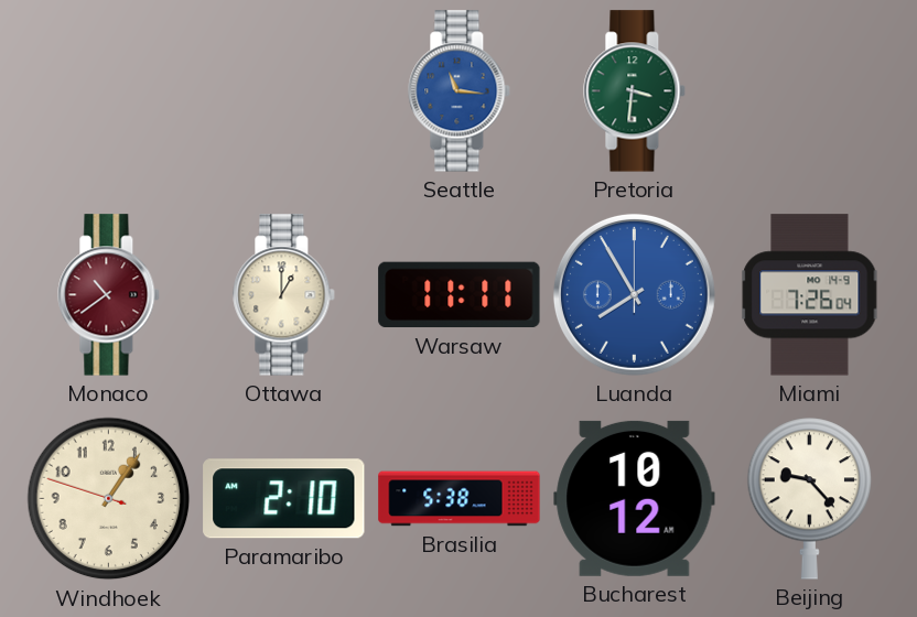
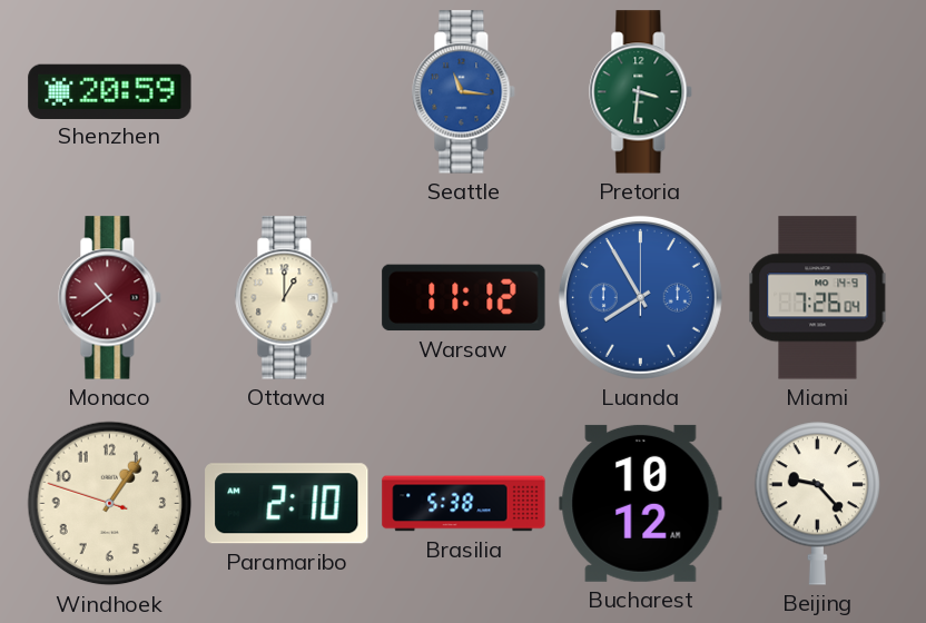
Shenzhen: none -> 20:59 (110, 91)
Warsaw: 11:11 -> 11:12 (464, 298)
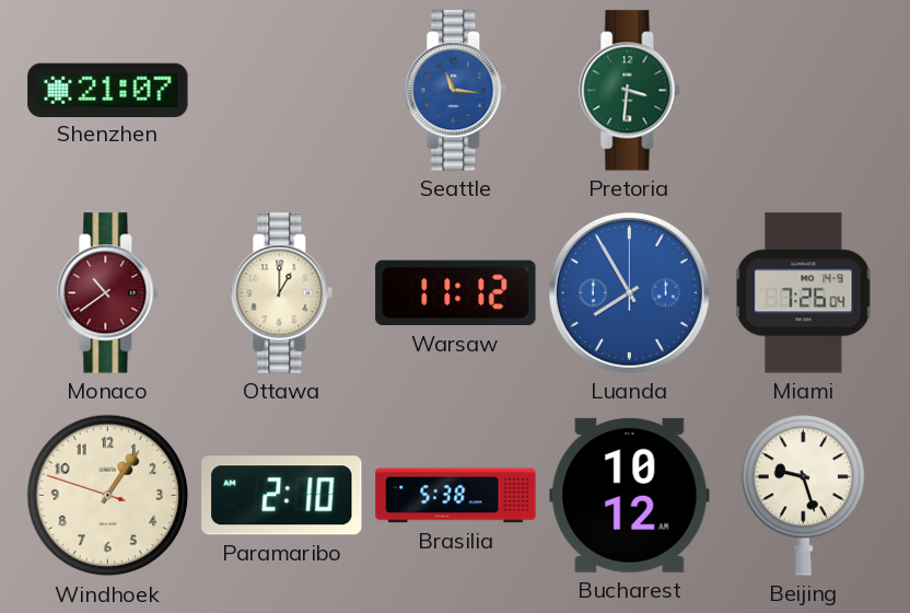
Shenzhen: 20:59 -> 21:07 (108, 90)
Beijing: 9:23 -> 9:27 (804, 496)
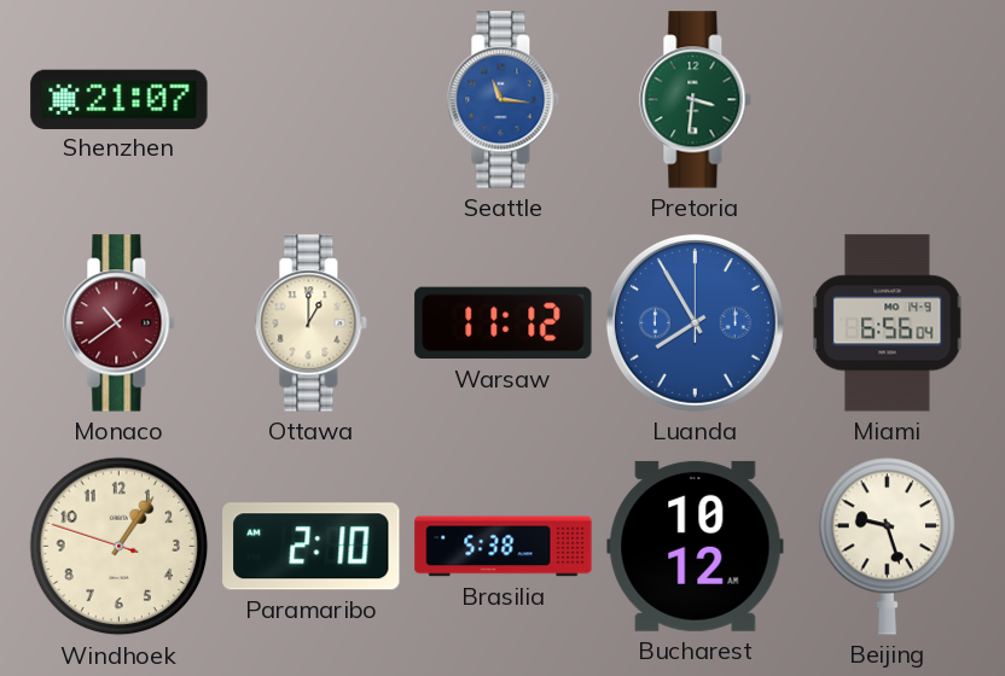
Miami: 7:26 -> 6:56 (888, 324)
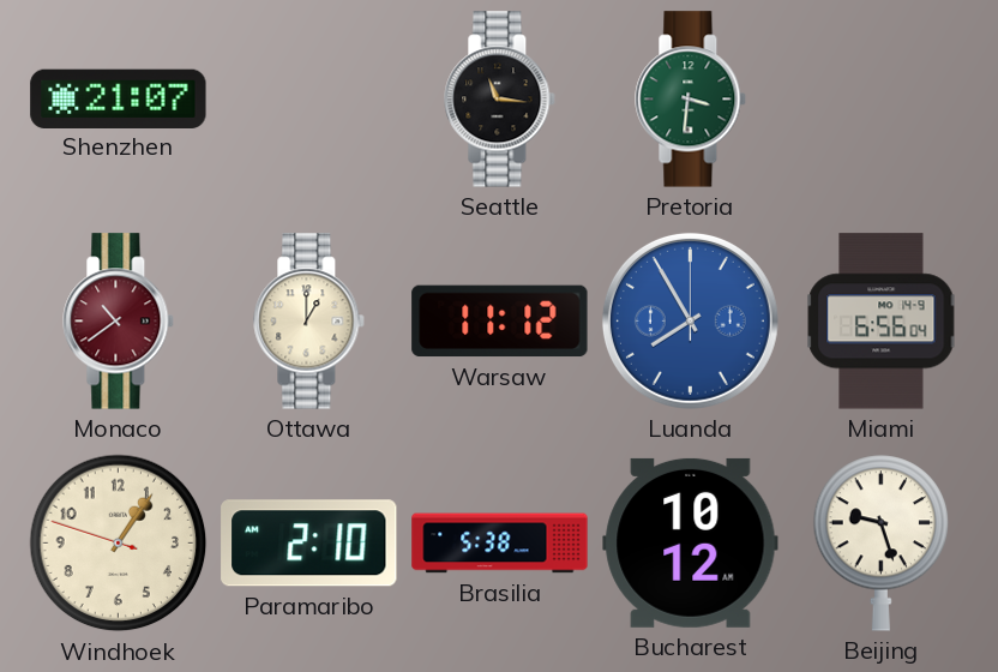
Seattle dial: blue -> black (500, 100)
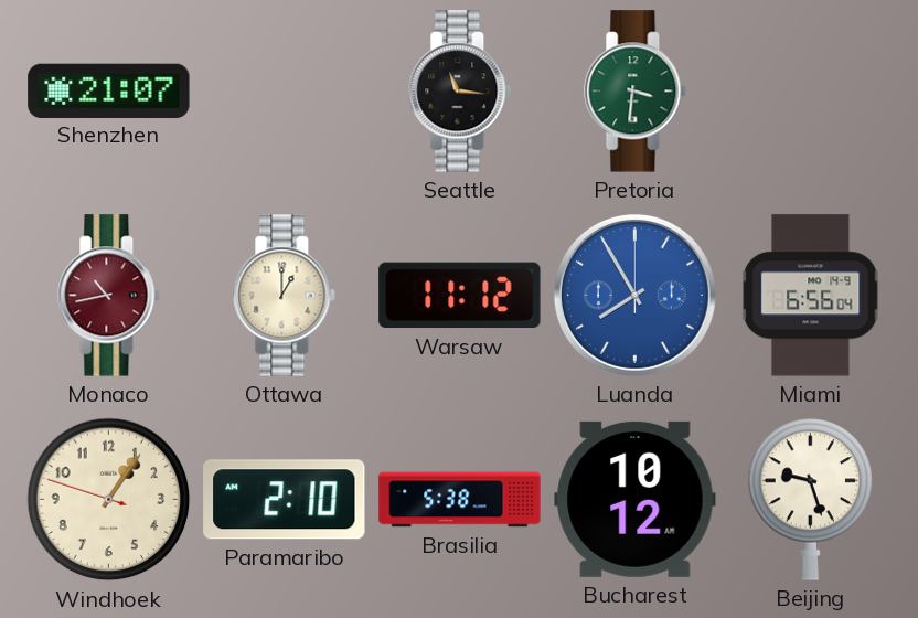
Monaco: 10:39 -> 10:43 (109, 296)
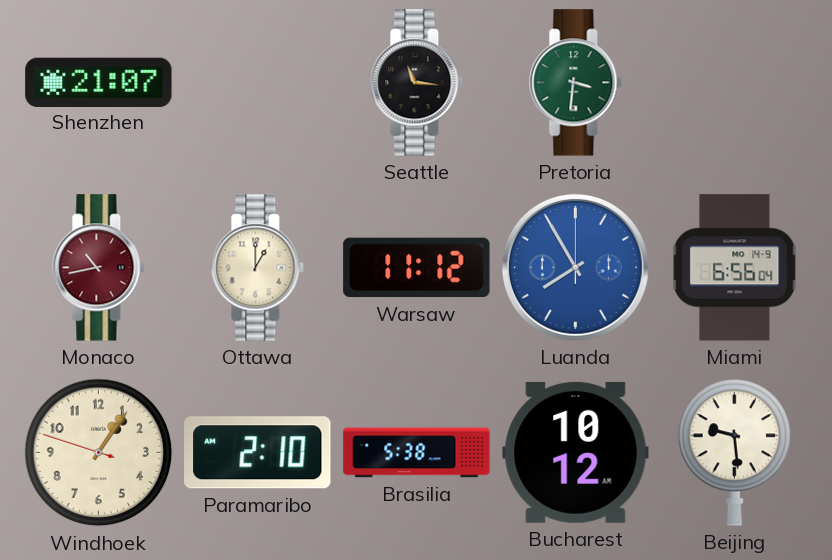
Beijing: 9:27 -> 9:29 (735, 453)
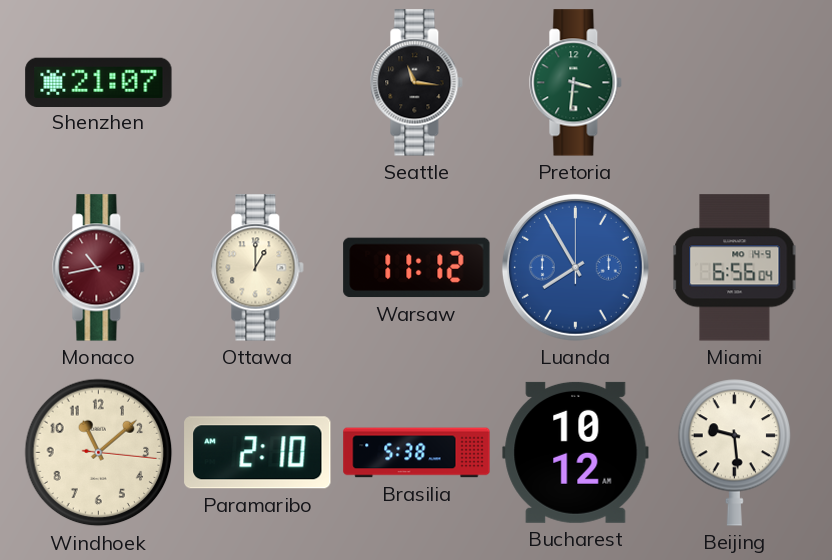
Windhoek: 1:05 -> 11:08 (99, 453)
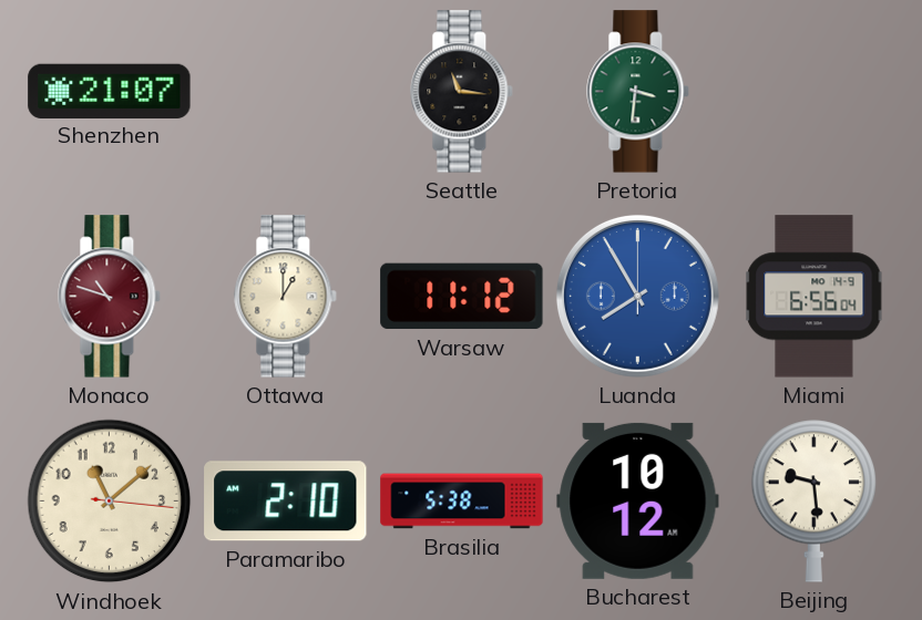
Monaco: 10:43 -> 10:48 (110, 297)
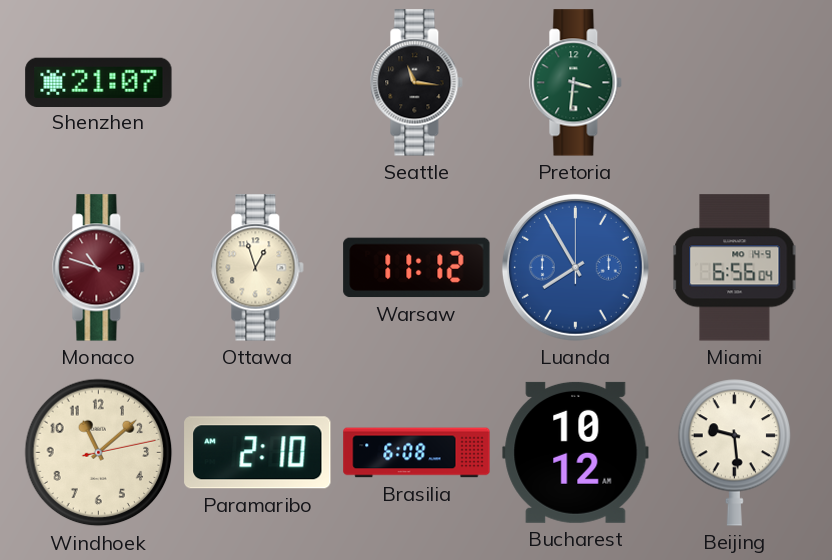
Ottawa: 1:00 -> 12:57 (258, 268)
Windhoek: 11:08:16 -> 11:08:13 (99, 453)
Brasilia: 5:38 -> 6:08 (417, 453)
